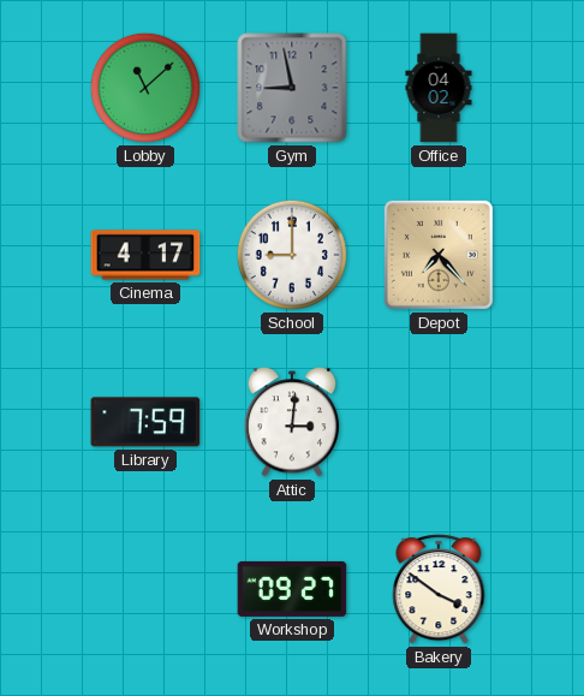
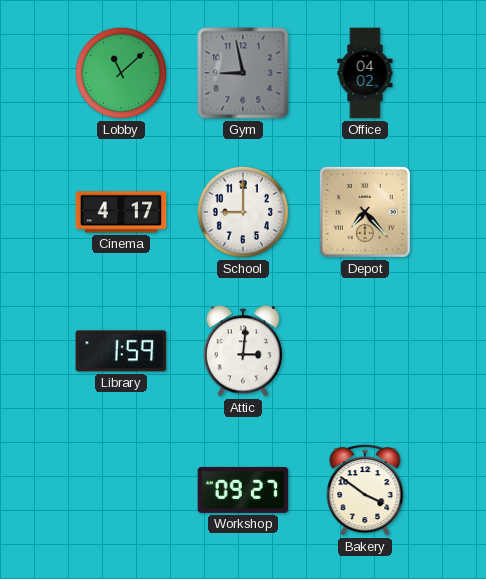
Library: 7:59 -> 1:59 (121, 351)
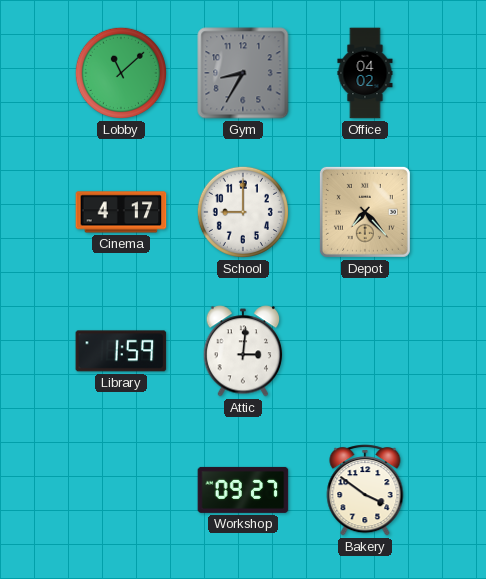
Gym: 8:58 -> 8:35 (243, 73)
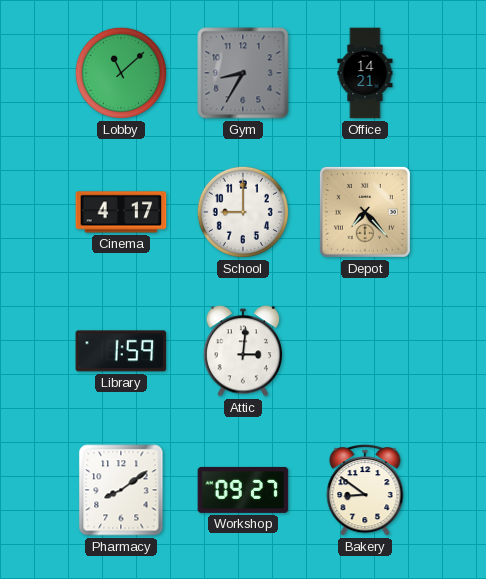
Office: 04:02 -> 14:21 (365, 73)
Pharmacy: none -> 8:09 (121, 490)
Bakery: 3:51 -> 8:51 (365, 490)
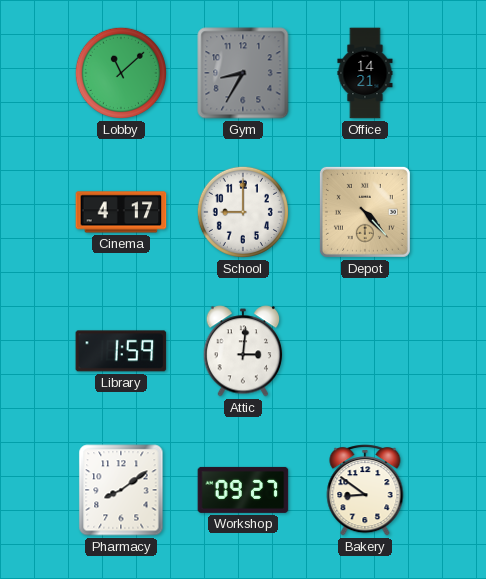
Depot: 7:23 -> 4:23 (365, 212)
